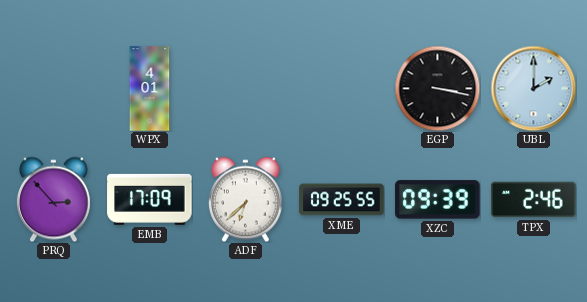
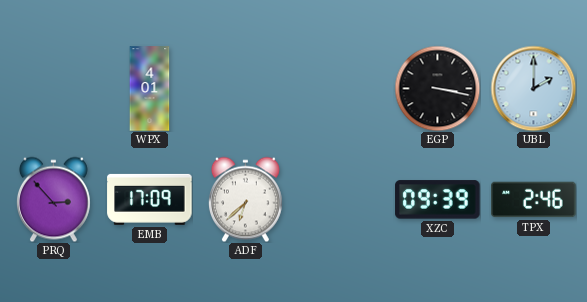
XME: 09:25 -> none (342, 200)
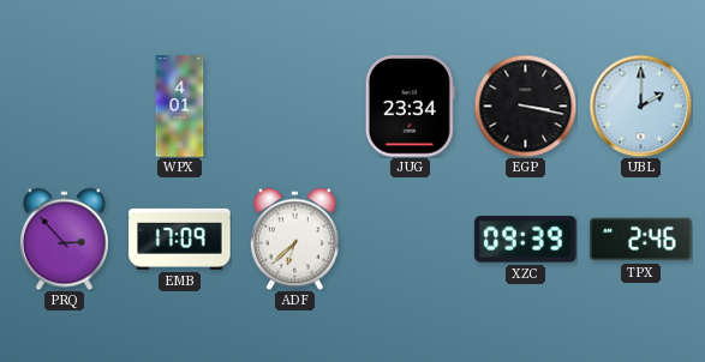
JUG: none -> 23:34 (410, 107)
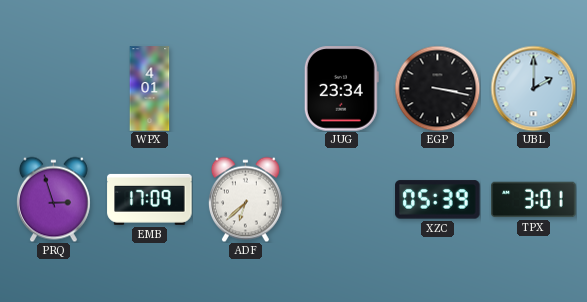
PRQ: 2:53 -> 2:57 (53, 199)
XZC: 09:39 -> 05:39 (438, 200)
TPX: 2:46 -> 3:01 (534, 200)
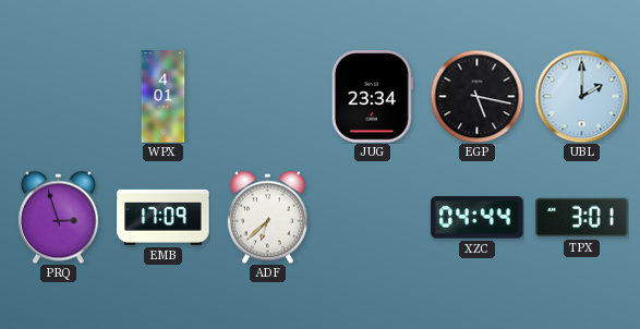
EGP: 3:17 -> 5:17 (476, 96)
XZC: 05:39 -> 04:44 (478, 218)
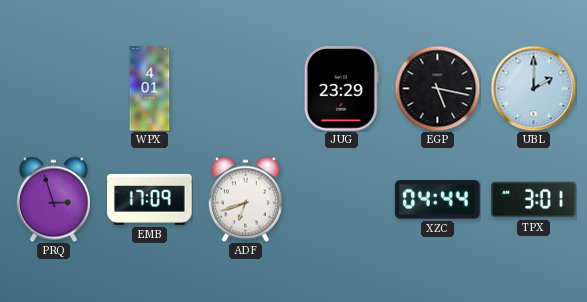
JUG: 23:34 -> 23:29 (341, 89)
ADF: 6:38 -> 6:42 (245, 199)
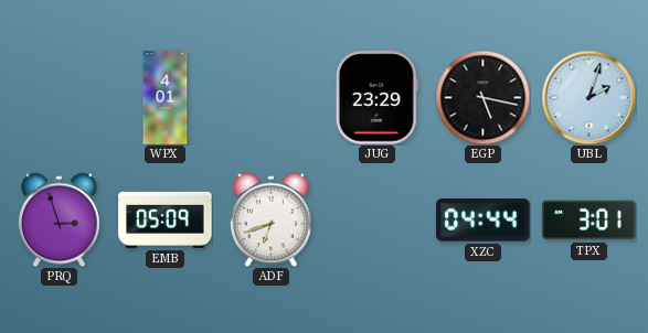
UBL: 2:00 -> 2:03 (588, 97)
EMB: 17:09 -> 05:09 (166, 219)
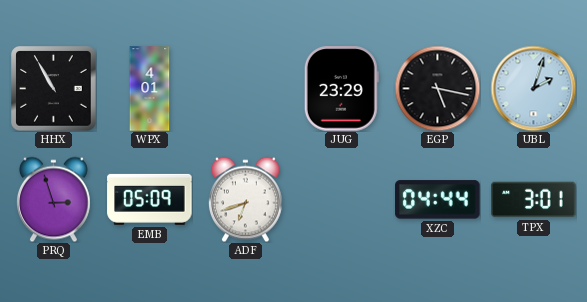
HHX: none -> 10:55 (54, 89)
